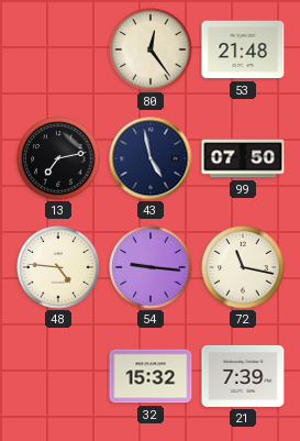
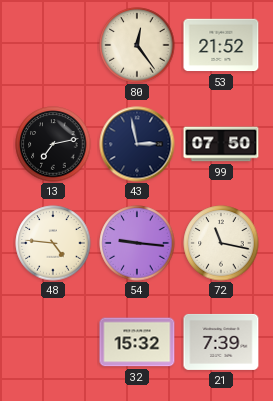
53: 21:48 -> 21:52 (221, 45)
43: 4:58 -> 2:58 (137, 144)
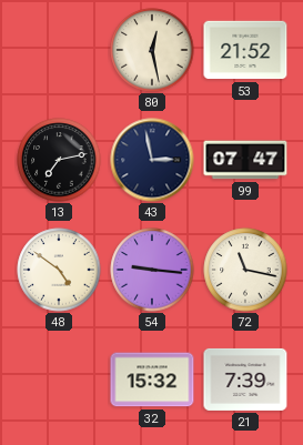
80: 12:24 -> 12:28 (152, 50)
99: 07:50 -> 07:47 (245, 160)
48: 4:46 -> 4:51 (59, 270)
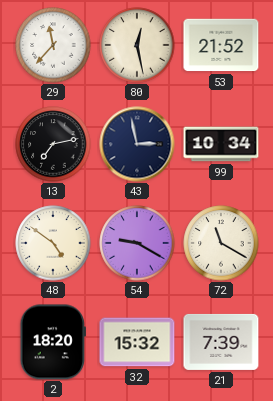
29: none -> 11:37 (53, 45)
99: 07:47 -> 10:34 (221, 144)
54: 9:16 -> 9:20 (137, 243)
72: 11:17 -> 11:20 (221, 243)
2: none -> 18:20 (52, 342)
